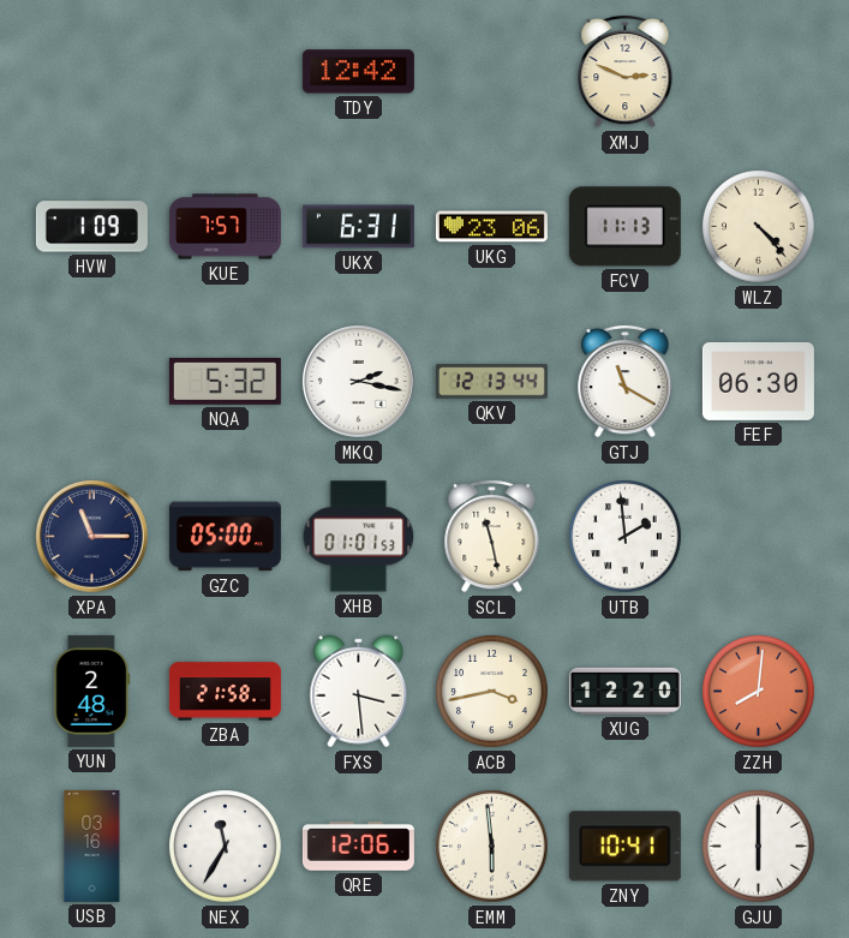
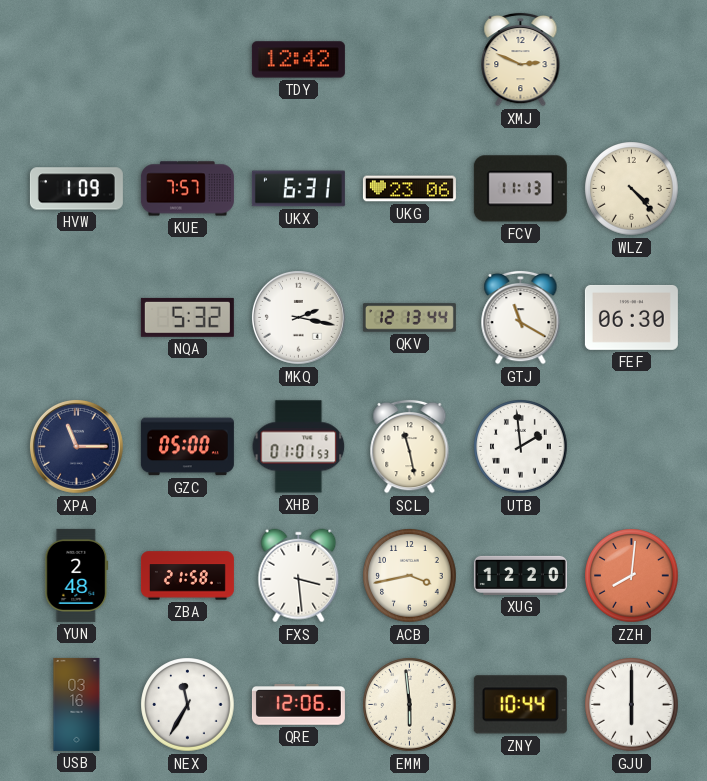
ZNY: 10:41 -> 10:44 (520, 705)
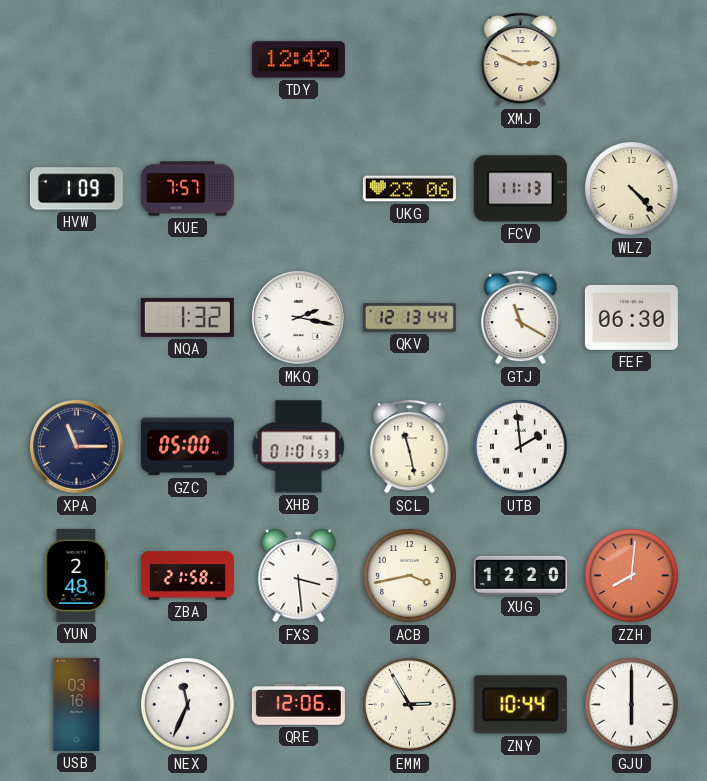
UKX: 6:31 -> none (298, 189)
NQA: 5:32 -> 1:32 (187, 317)
NEX: 11:35 -> 11:34 (188, 705)
EMM: 5:59 -> 2:55 (410, 705)
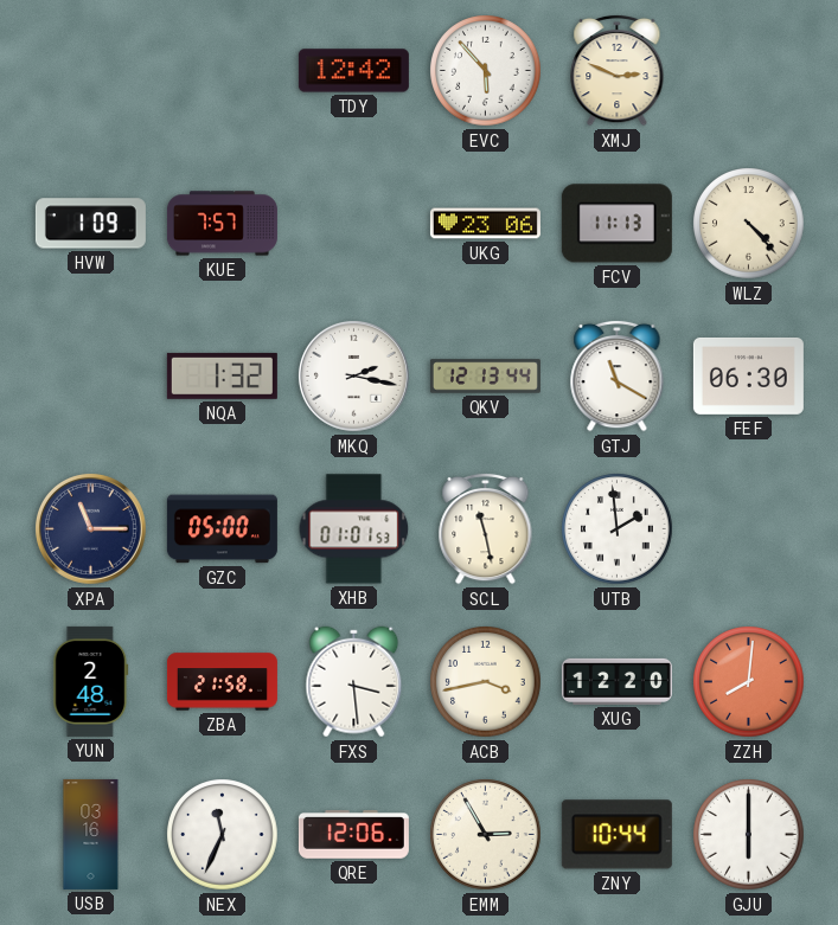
EVC: none -> 5:53 (486, 71)
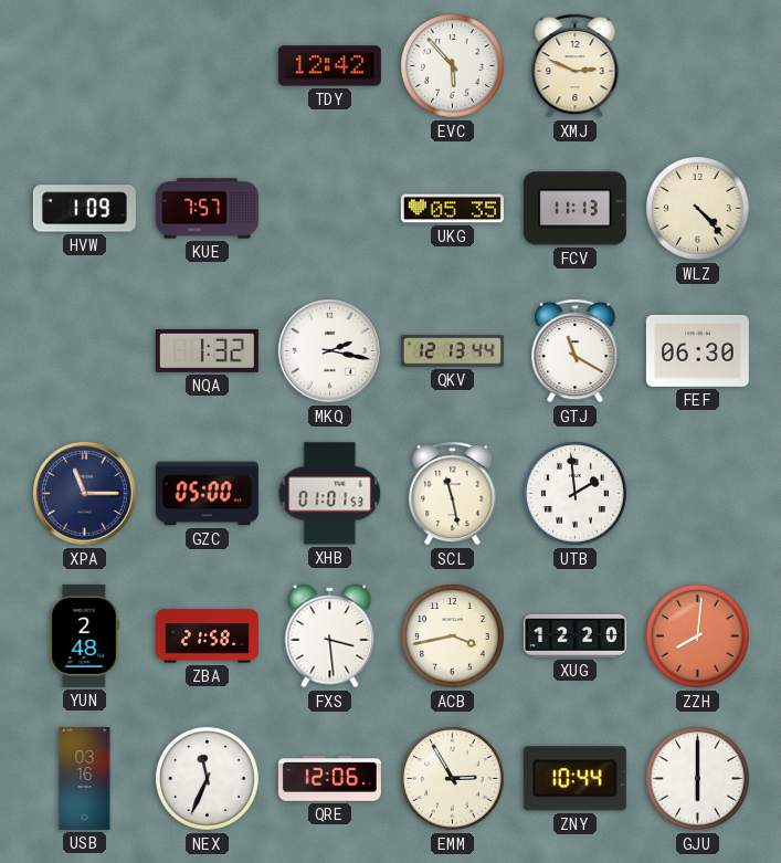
UKG: 23:06 -> 05:35 (452, 209)
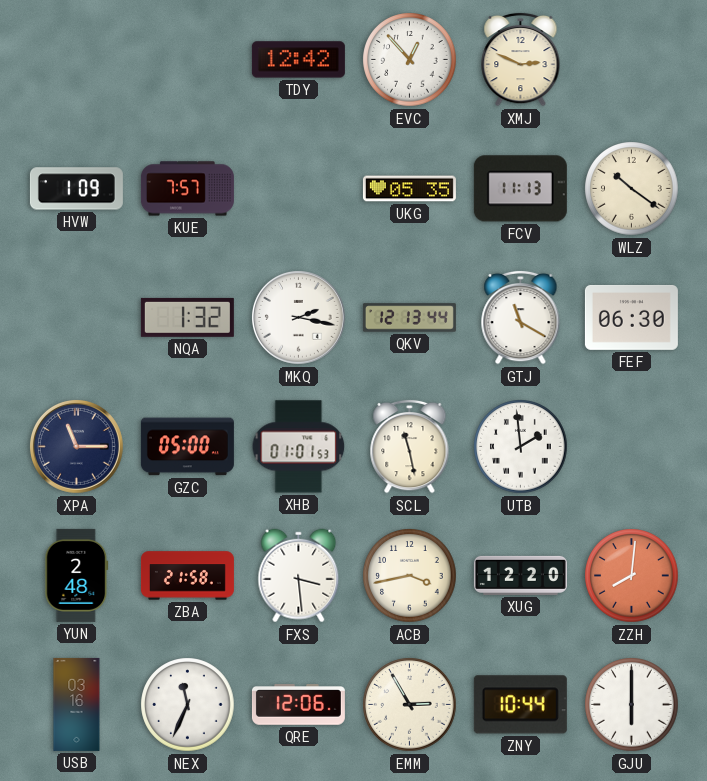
EVC: 5:53 -> 12:53 (410, 60)
WLZ: 4:23 -> 10:21 (632, 189)
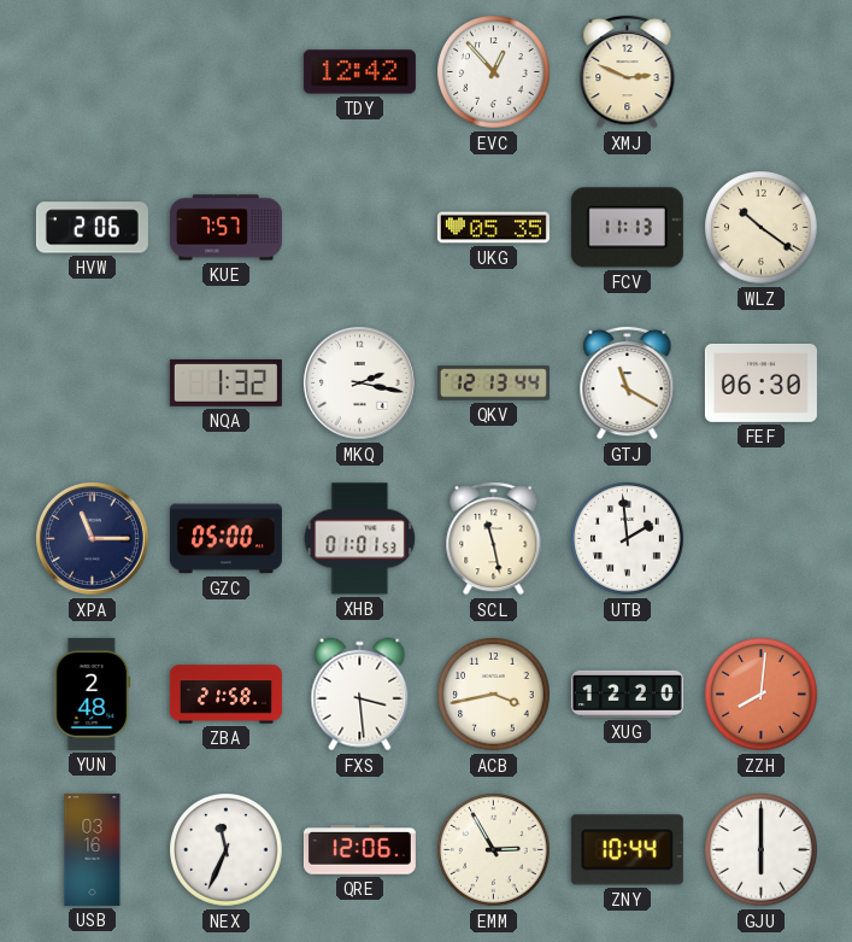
HVW: 1:09 -> 2:06 (92, 228)
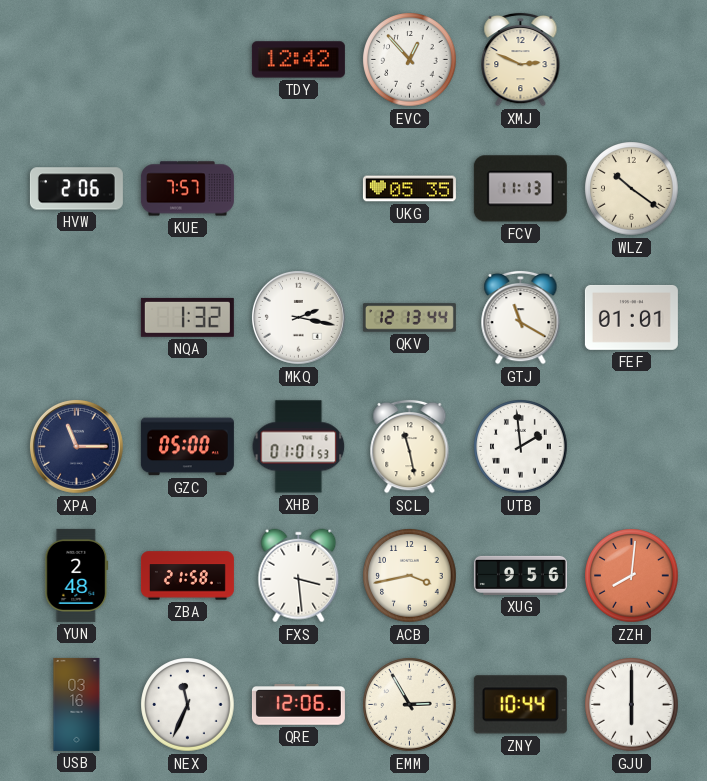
FEF: 06:30 -> 01:01 (631, 317)
XUG: 12:20 -> 9:56 (520, 575)
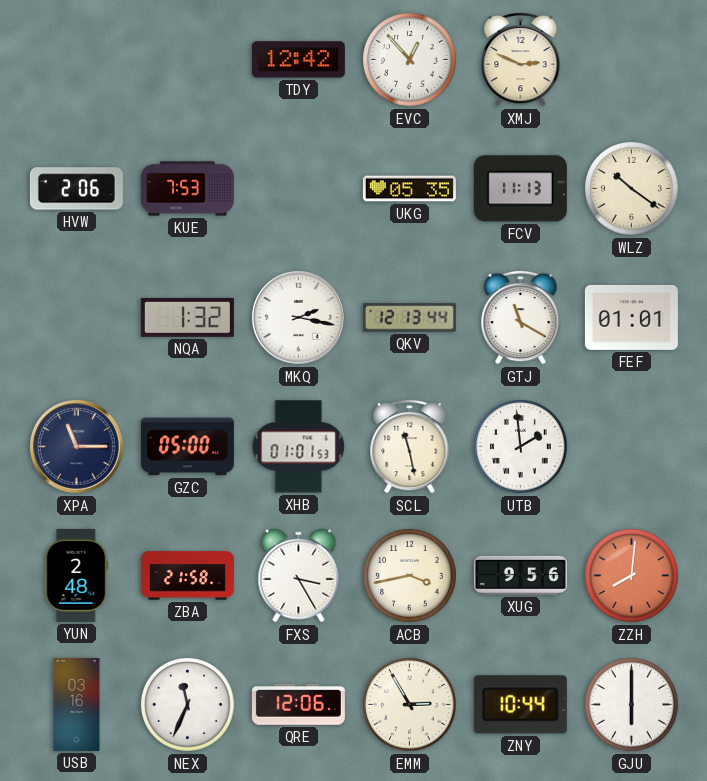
KUE: 7:57 -> 7:53 (187, 189)
FXS: 3:29 -> 3:25 (299, 576)
